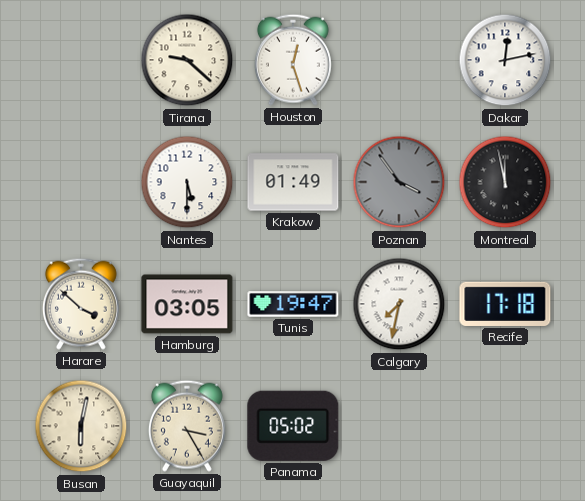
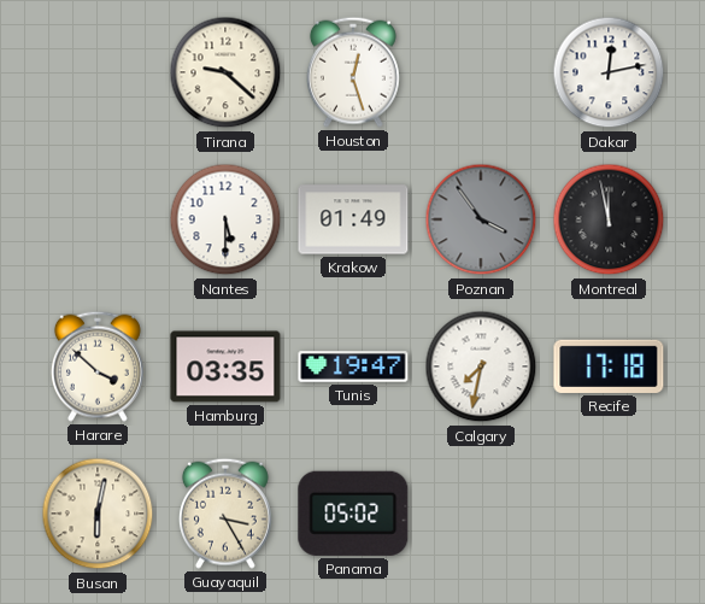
Hamburg: 03:05 -> 03:35 (225, 366)
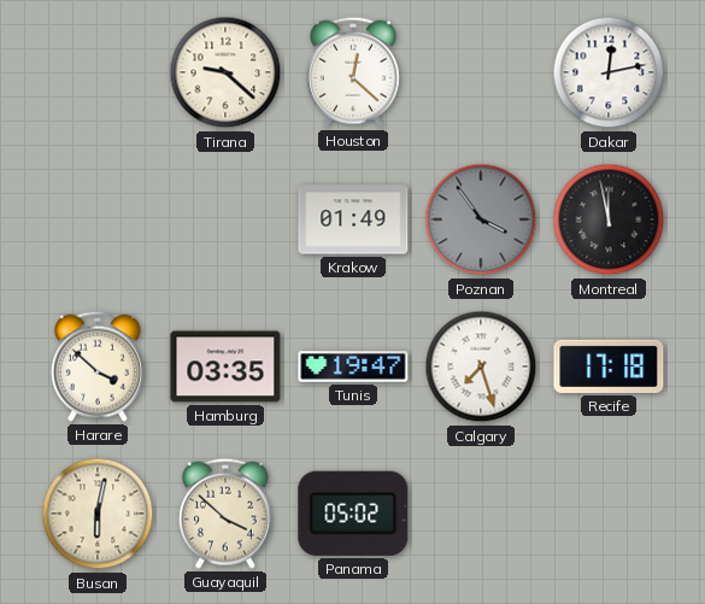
Houston: 12:27 -> 12:22 (353, 72)
Nantes: 5:30 -> none (225, 219)
Calgary: 7:32 -> 7:27 (481, 366)
Guayaquil: 3:25 -> 3:52 (225, 514)
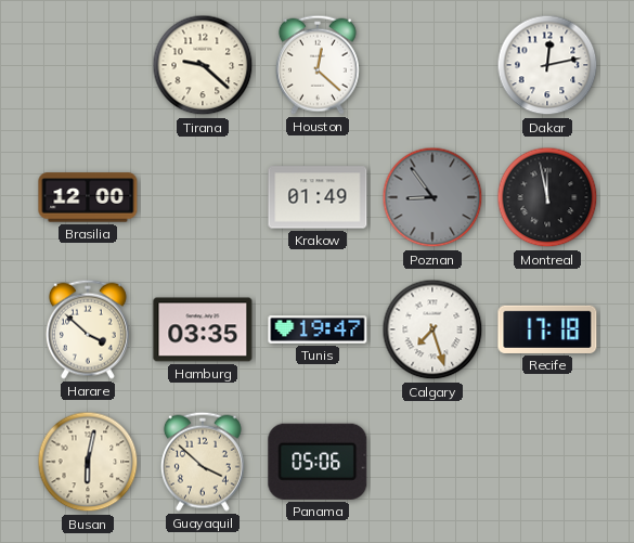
Brasilia: none -> 12:00 (88, 197)
Poznan: 3:54 -> 8:54 (432, 197)
Panama: 05:02 -> 05:06 (318, 462)
